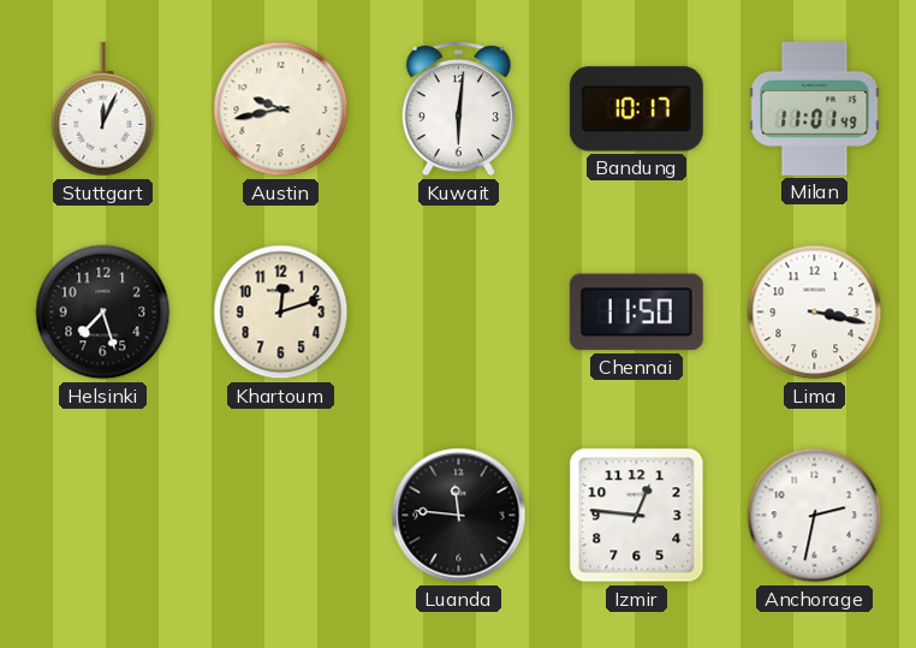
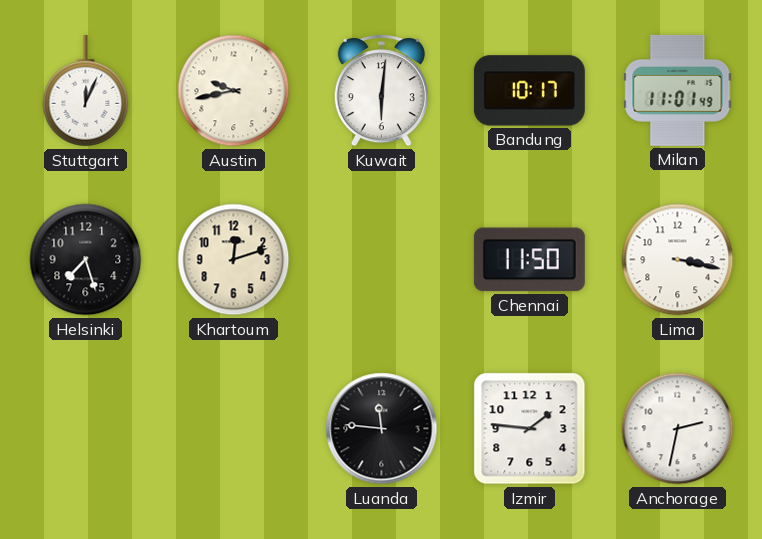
Izmir: 12:46 -> 1:46 (530, 429)
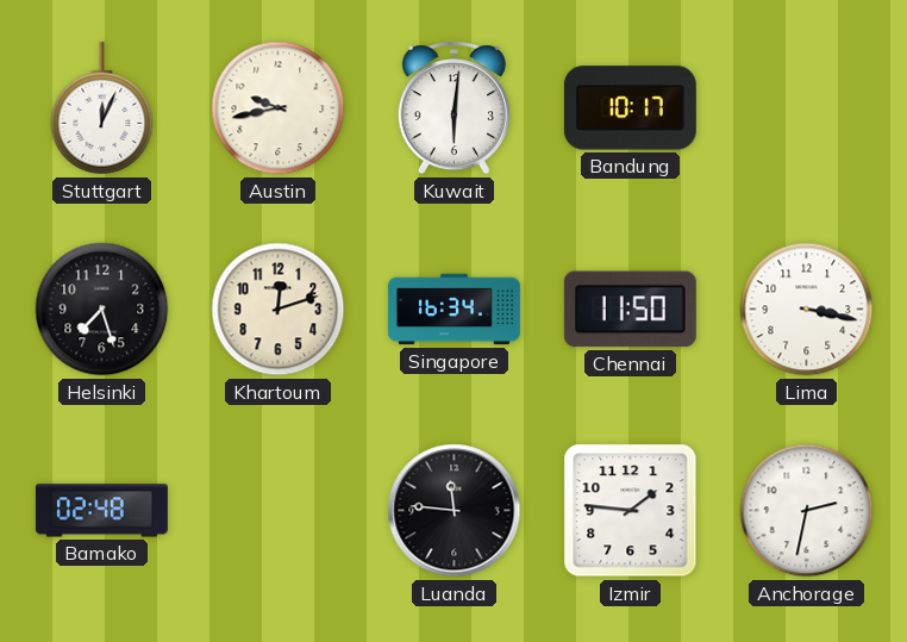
Milan: 11:01 -> none (678, 90)
Singapore: none -> 16:34 (453, 310)
Bamako: none -> 02:48 (101, 511)
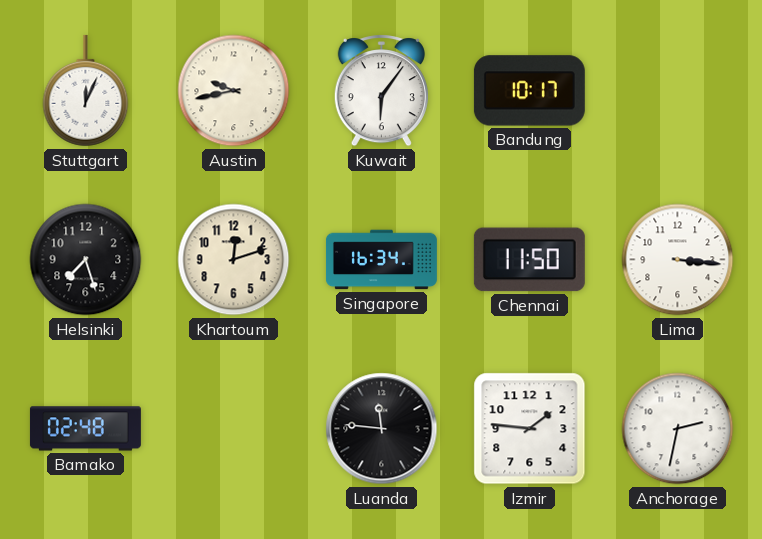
Kuwait: 6:01 -> 6:06 (381, 91)
Lima: 3:17 -> 3:16 (678, 260)
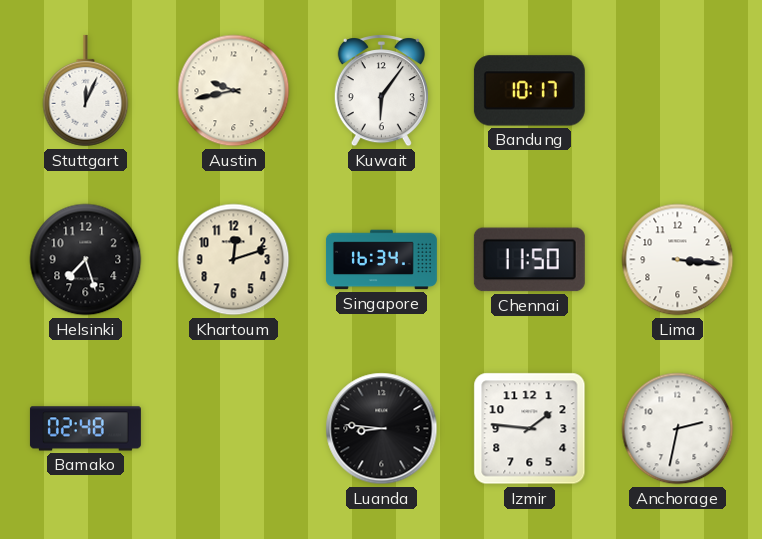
Luanda: 11:46 -> 8:46 (382, 429)
